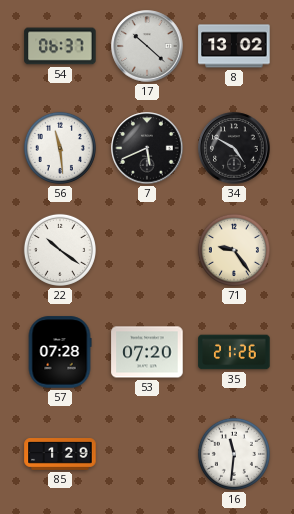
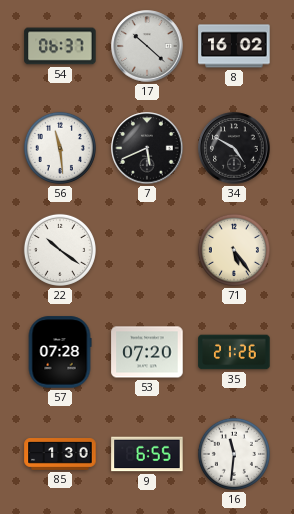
8: 13:02 -> 16:02 (234, 46)
71: 9:24 -> 5:24 (234, 250)
85: 1:29 -> 1:30 (60, 454)
9: none -> 6:55 (147, 454)
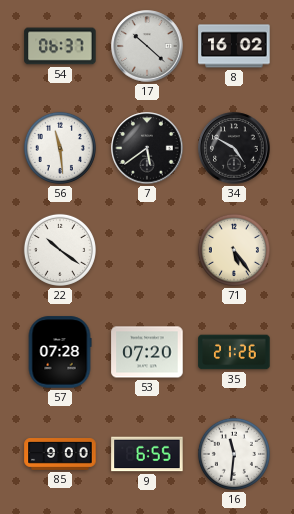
7: 5:41 -> 5:39 (147, 148)
85: 1:30 -> 9:00 (60, 454)
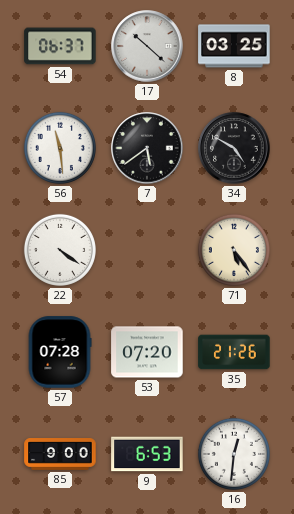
8: 16:02 -> 03:25 (234, 46)
22: 10:21 -> 4:21 (60, 250)
9: 6:55 -> 6:53 (147, 454)
16: 11:31 -> 12:31 (234, 454)
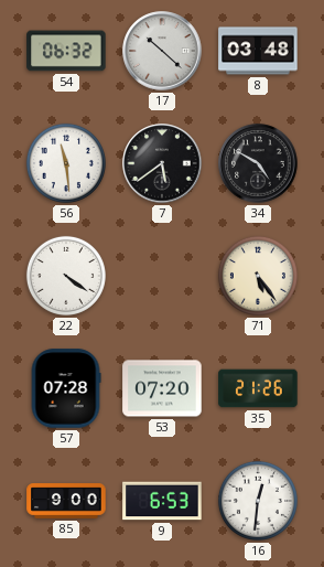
54: 06:37 -> 06:32 (66, 51)
8: 03:25 -> 03:48 (258, 51)
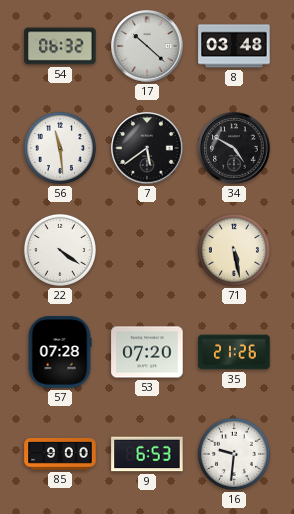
71: 5:24 -> 5:28 (234, 250)
16: 12:31 -> 9:31 (234, 454)
